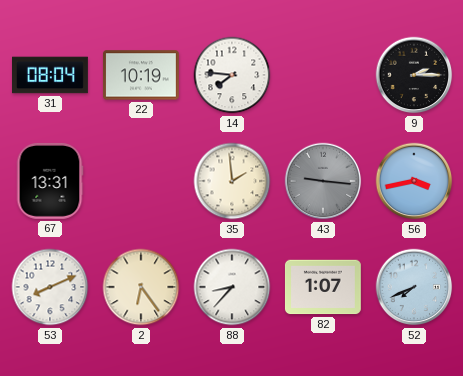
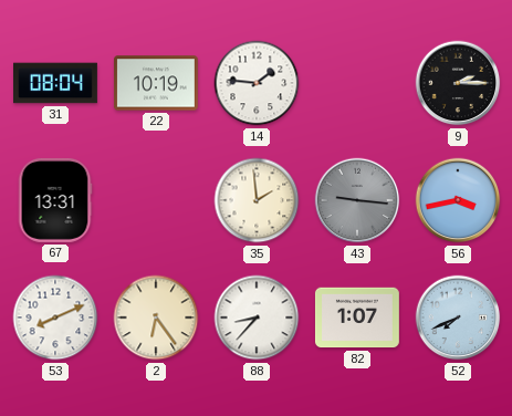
14: 7:46 -> 1:46 (257, 83)
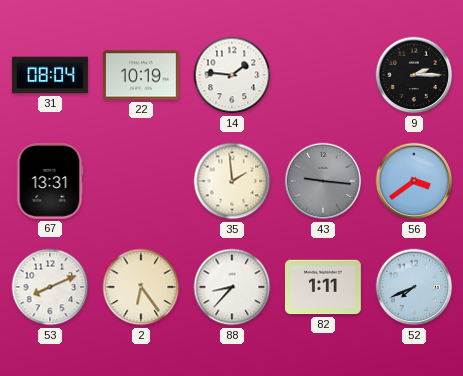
56: 3:43 -> 3:39 (414, 181)
82: 1:07 -> 1:11 (323, 287)
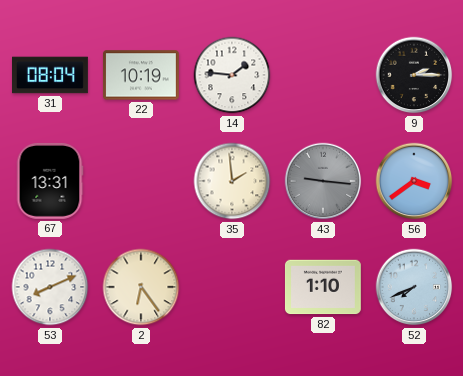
88: 8:37 -> none (232, 287)
82: 1:11 -> 1:10 (323, 287)
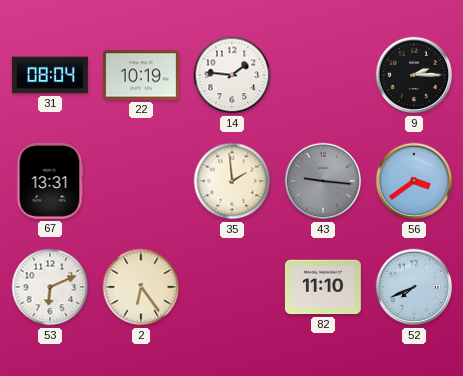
53: 8:11 -> 6:11 (50, 287)
82: 1:10 -> 11:10 (323, 287)
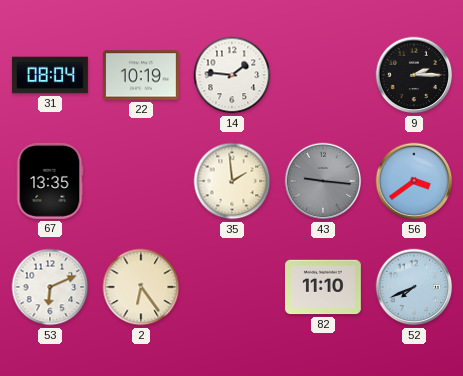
67: 13:31 -> 13:35 (50, 181)
